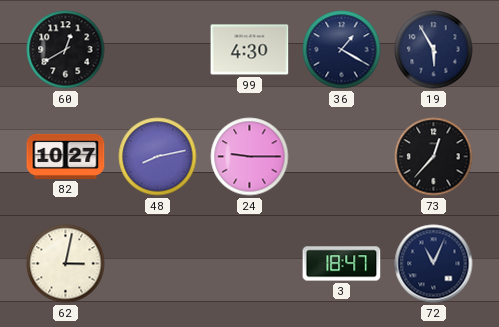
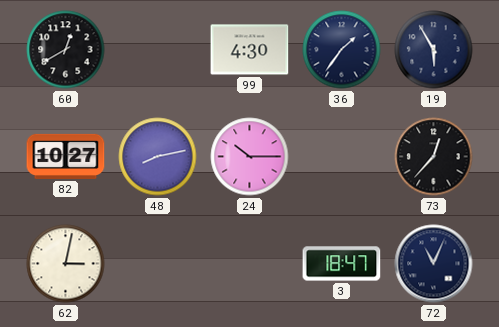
36: 1:20 -> 1:36 (342, 50)
24: 9:15 -> 10:15 (250, 157)
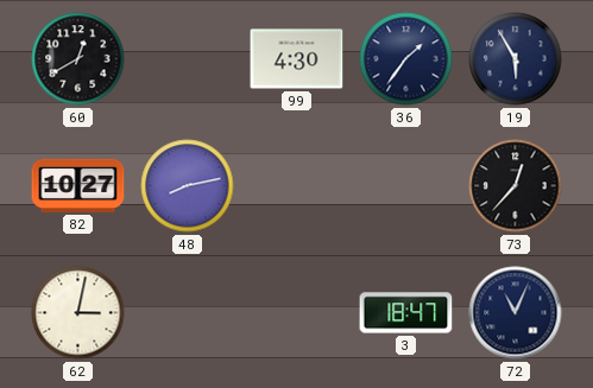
24: 10:15 -> none (250, 157)
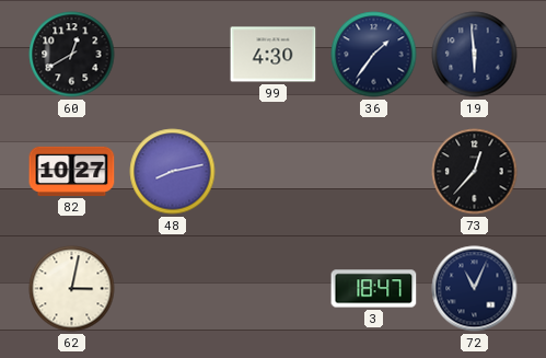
19: 5:55 -> 5:59 (475, 55)
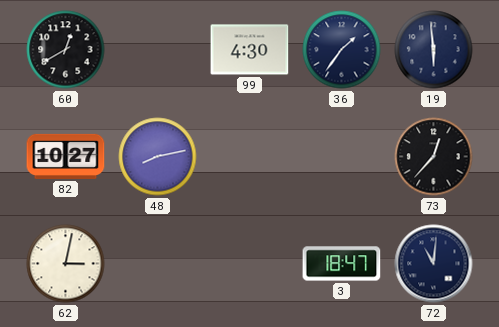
72: 11:04 -> 11:01 (434, 264)
